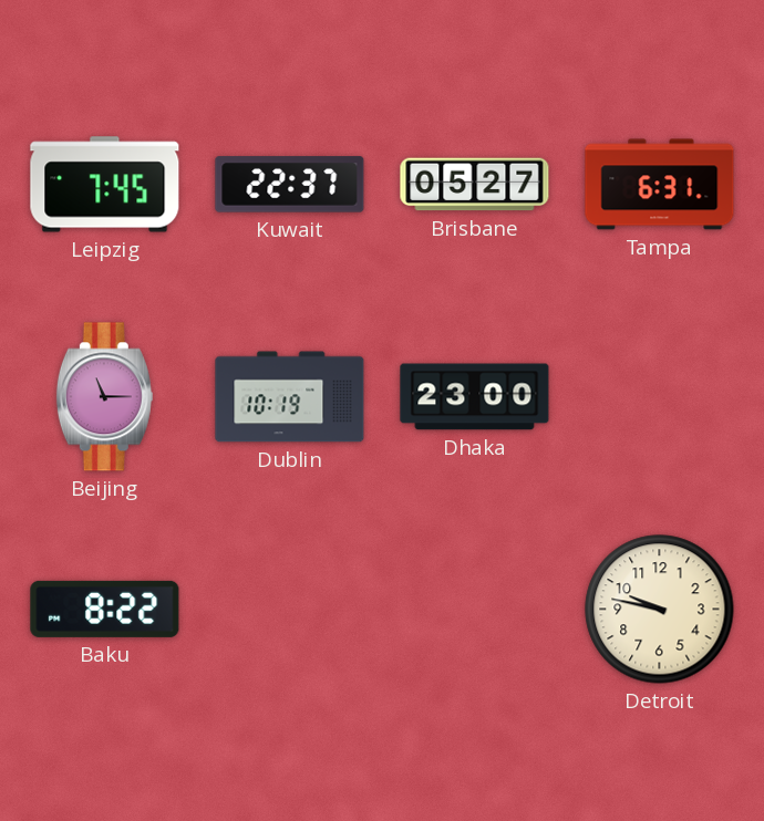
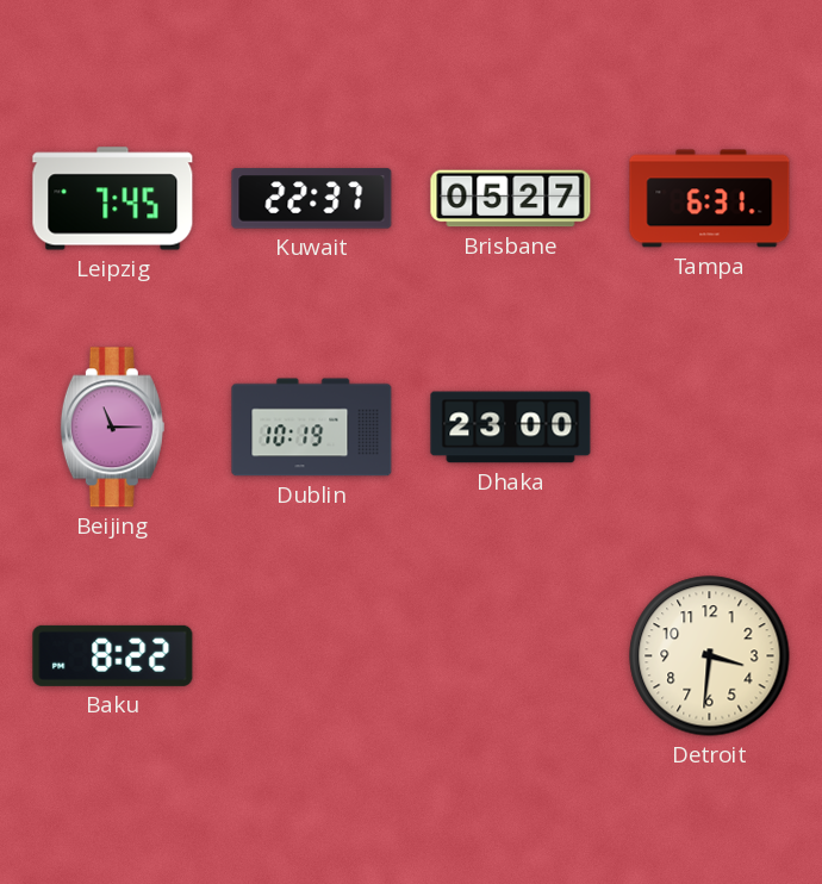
Detroit: 9:47 -> 3:31 (710, 656)
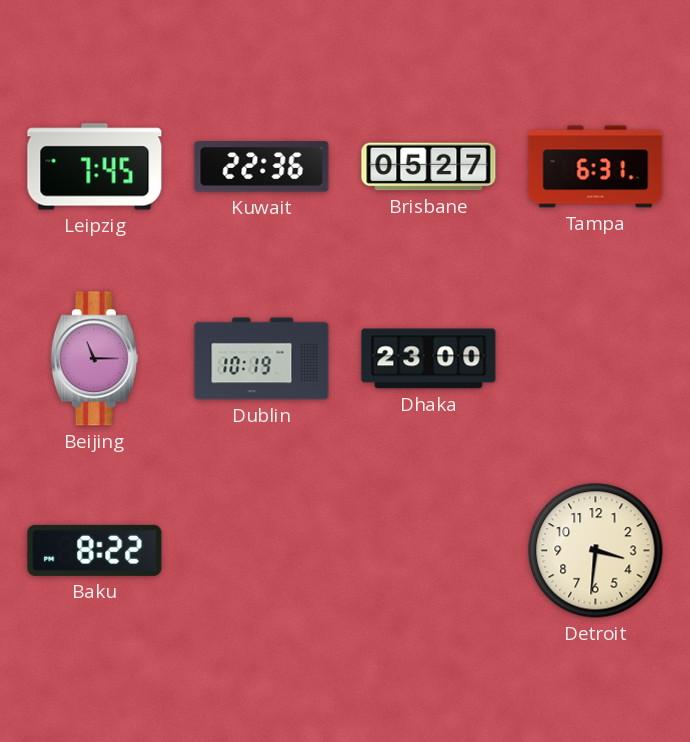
Kuwait: 22:37 -> 22:36 (262, 167)
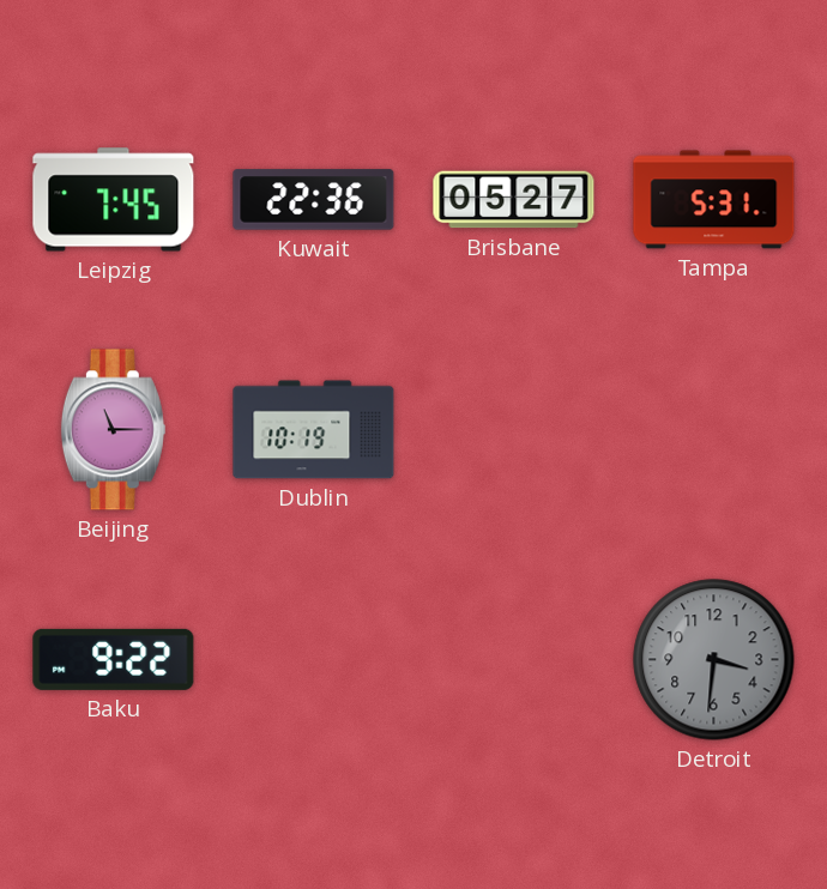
Tampa: 6:31 -> 5:31 (714, 200)
Dhaka: 23:00 -> none (429, 359)
Baku: 8:22 -> 9:22 (114, 659)
Detroit dial: cream -> grey (714, 660)
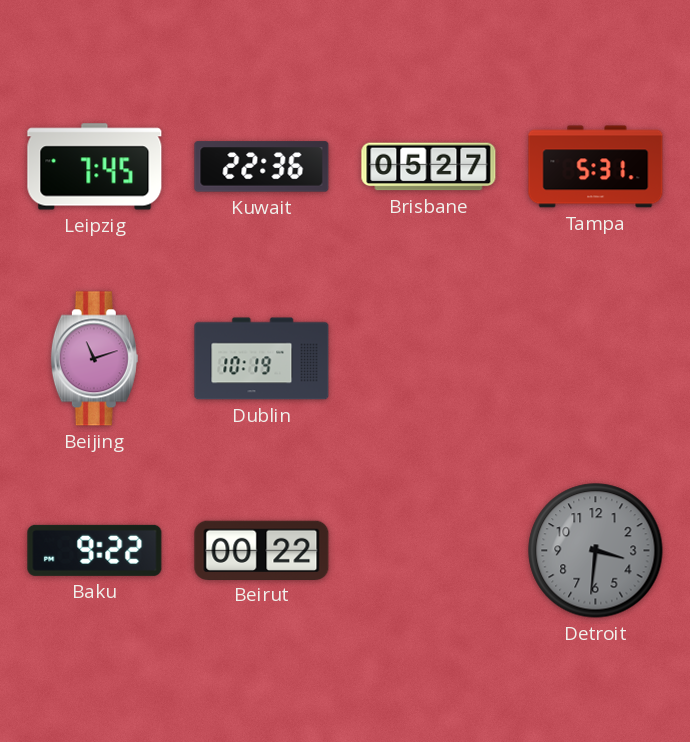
Beijing: 11:15 -> 11:12 (94, 359)
Beirut: none -> 00:22 (262, 550)
